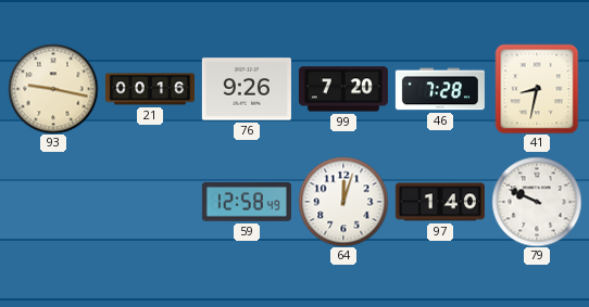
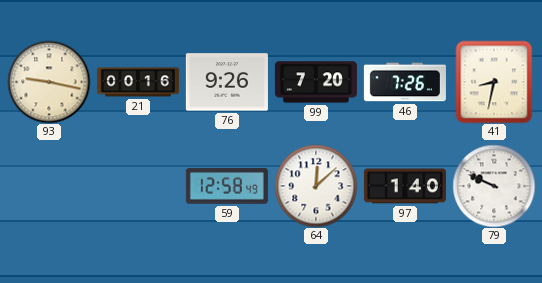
46: 7:28 -> 7:26 (405, 82)
64: 12:03 -> 12:08 (316, 186)
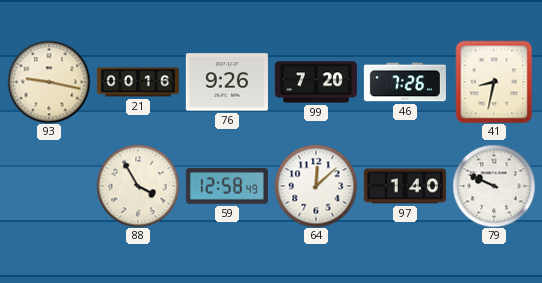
88: none -> 3:55 (138, 186)
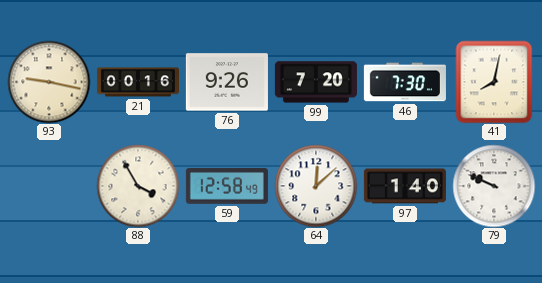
46: 7:26 -> 7:30 (405, 82)
41: 8:32 -> 8:02 (494, 82)
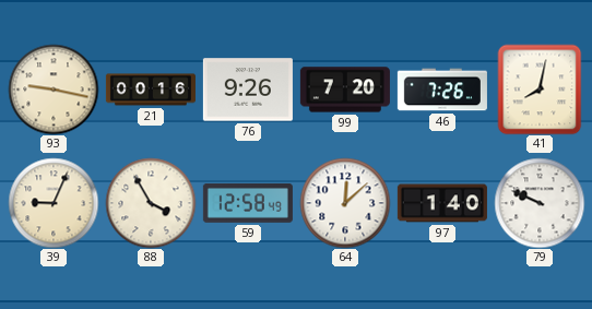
46: 7:30 -> 7:26 (442, 90)
39: none -> 9:04 (54, 203)
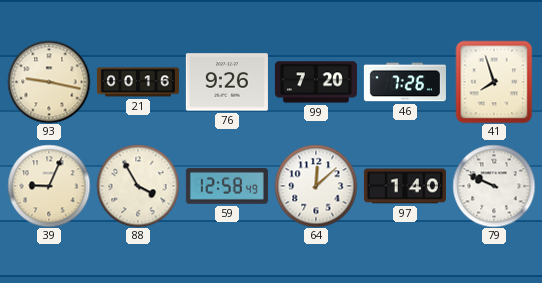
41: 8:02 -> 7:57 (494, 82)
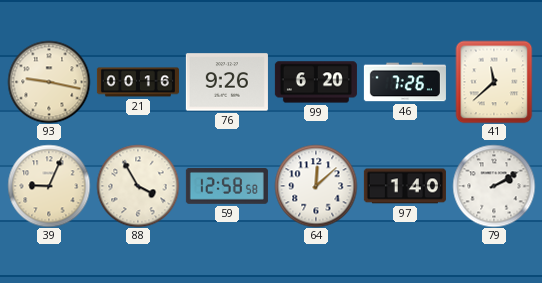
99: 7:20 -> 6:20 (316, 82)
41: 7:57 -> 11:38 (494, 82)
59: 12:58:49 -> 12:58:58 (227, 187)
79: 9:49 -> 2:10 (494, 186)
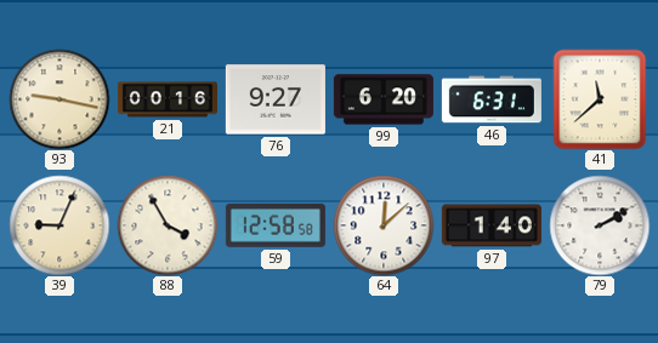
76: 9:26 -> 9:27 (276, 99)
46: 7:26 -> 6:31 (492, 99)
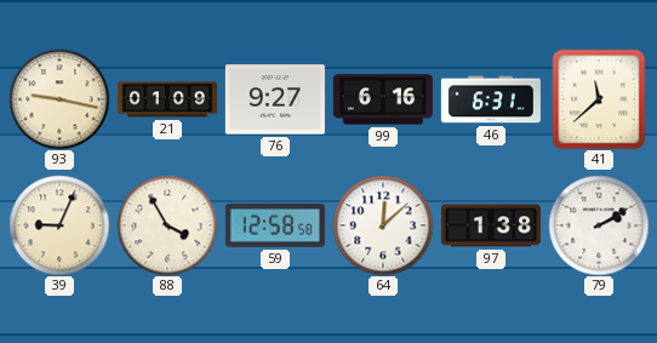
21: 00:16 -> 01:09 (167, 99)
99: 6:20 -> 6:16 (383, 99)
97: 1:40 -> 1:38 (491, 225)
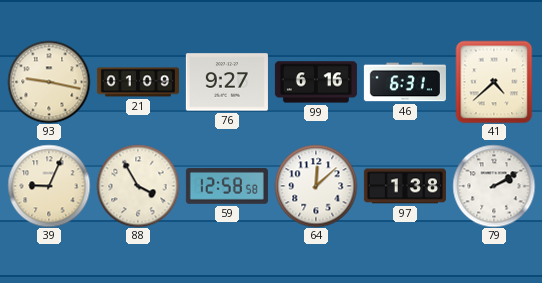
41: 11:38 -> 4:38 (494, 82)
